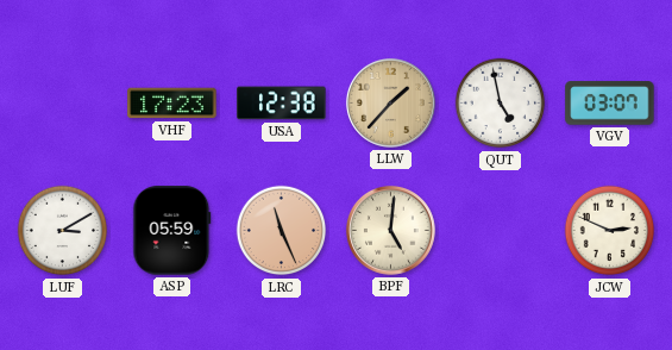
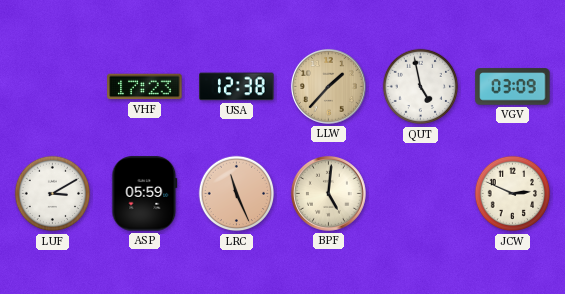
VGV: 03:07 -> 03:09 (513, 87)
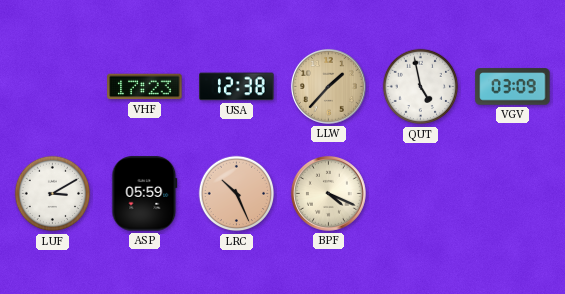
LRC: 11:26 -> 10:26 (237, 194)
BPF: 5:01 -> 4:19 (328, 193)
JCW: 2:49 -> none (513, 194)
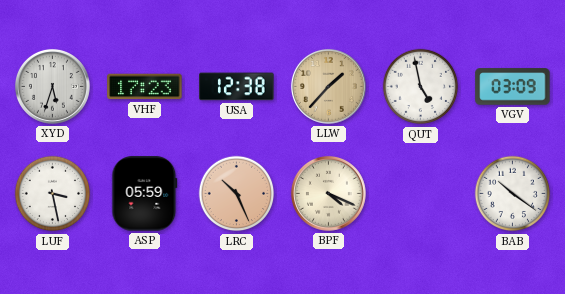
XYD: none -> 5:33 (52, 86)
LUF: 3:10 -> 3:28 (53, 194)
BAB: none -> 10:21 (513, 194)
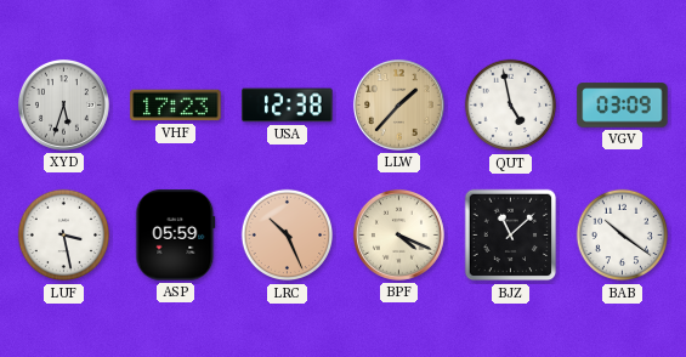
BJZ: none -> 11:08 (511, 236)
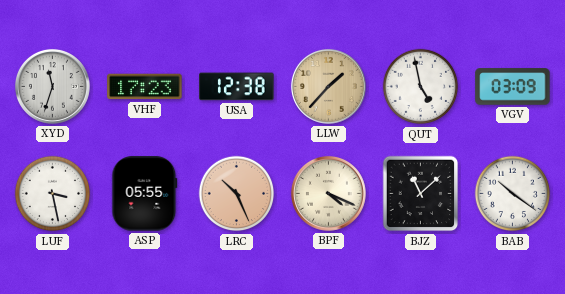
XYD: 5:33 -> 11:33 (52, 86)
ASP: 05:59 -> 05:55 (145, 194)
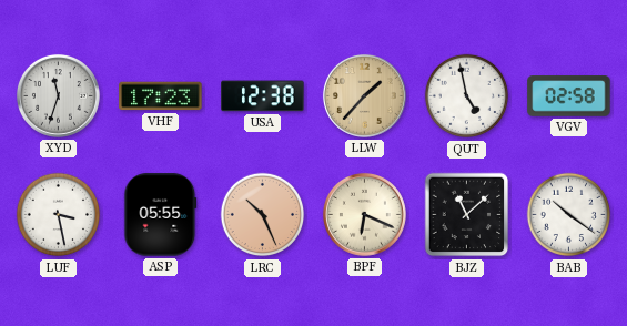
VGV: 03:09 -> 02:58 (569, 96)
BPF: 4:19 -> 6:19 (364, 214)
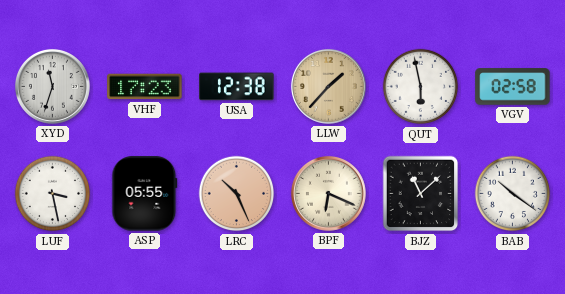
QUT: 4:58 -> 5:58 (421, 87)
